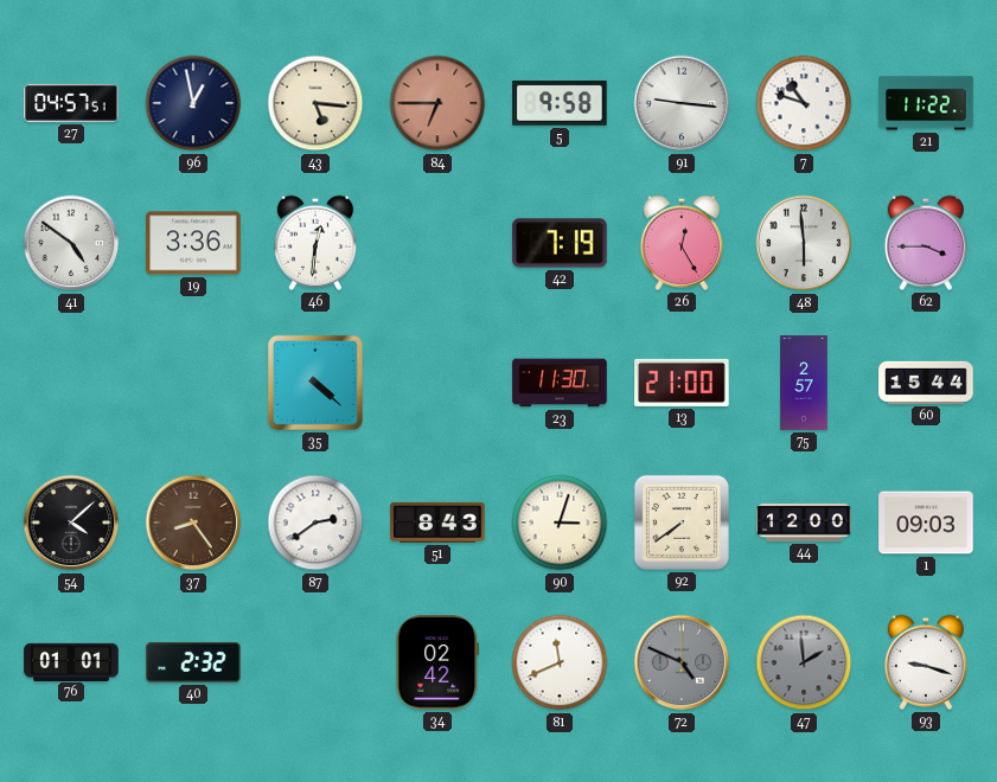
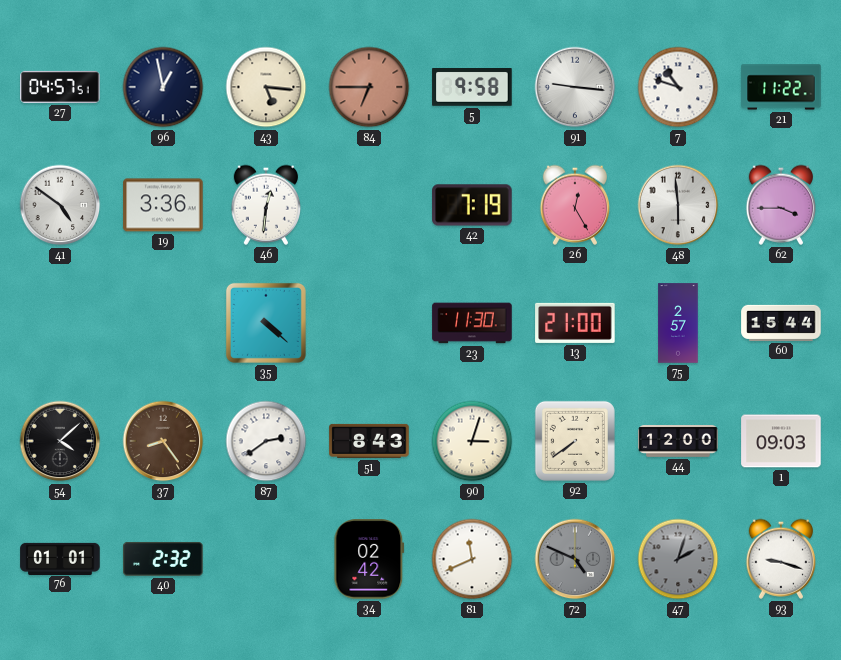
47: 1:59 -> 2:03 (678, 559)
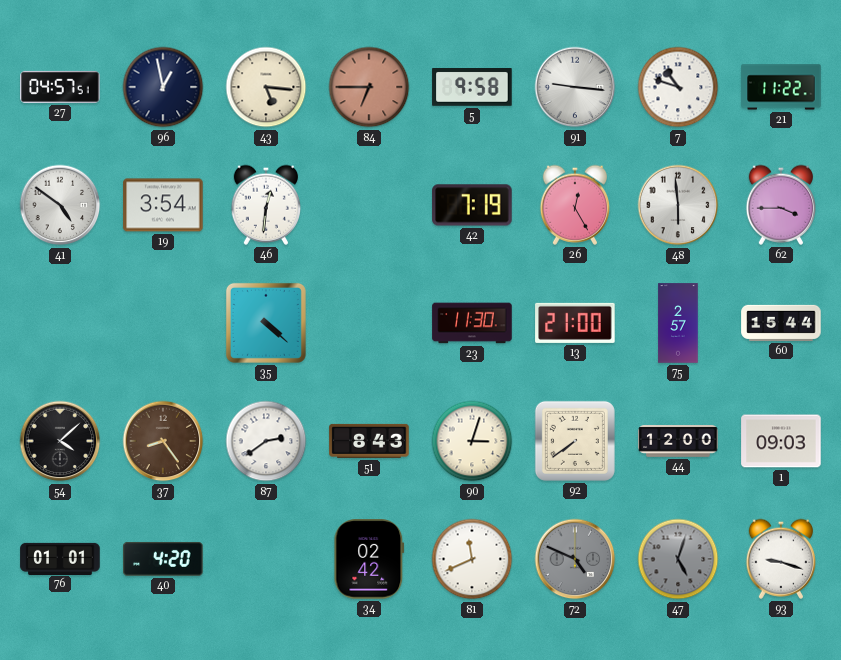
19: 3:36 -> 3:54 (163, 205)
40: 2:32 -> 4:20 (163, 559)
47: 2:03 -> 5:03 (678, 559)
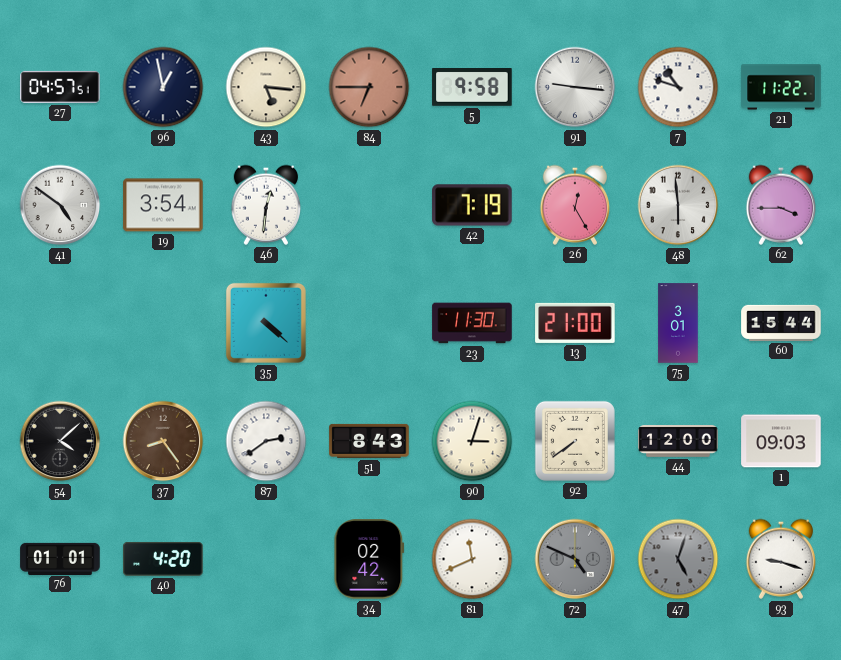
75: 2:57 -> 3:01 (678, 323)
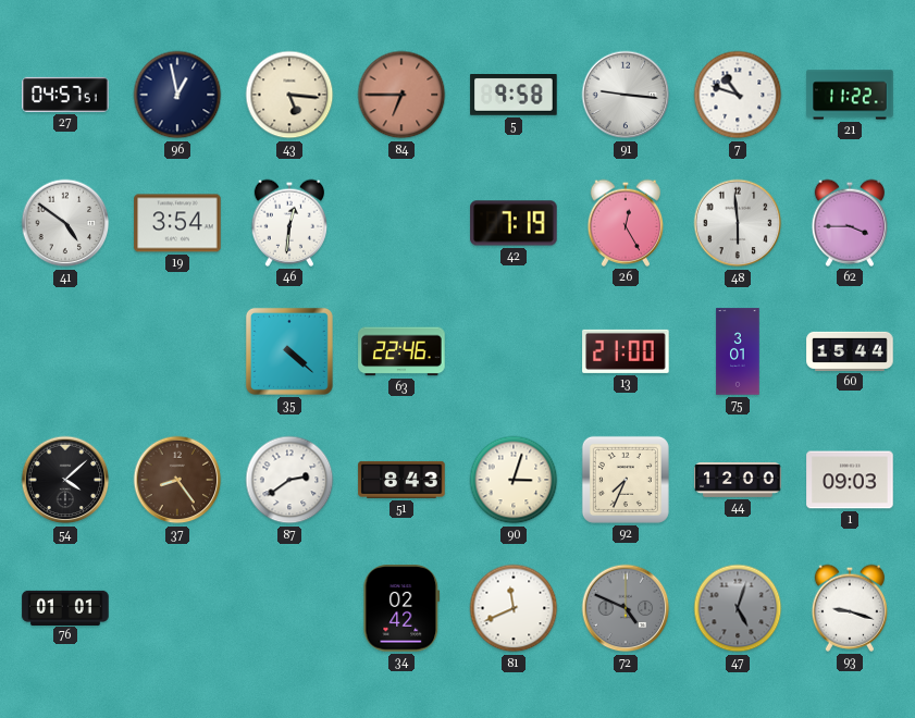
63: none -> 22:46 (401, 351)
23: 11:30 -> none (472, 323)
92: 7:39 -> 7:34 (626, 480)
40: 4:20 -> none (163, 559)
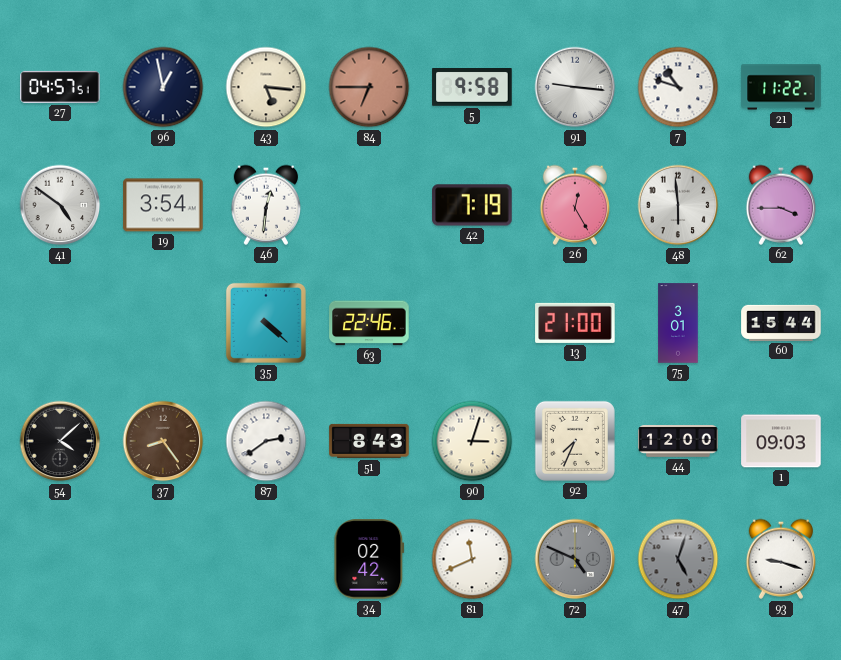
76: 01:01 -> none (65, 607)
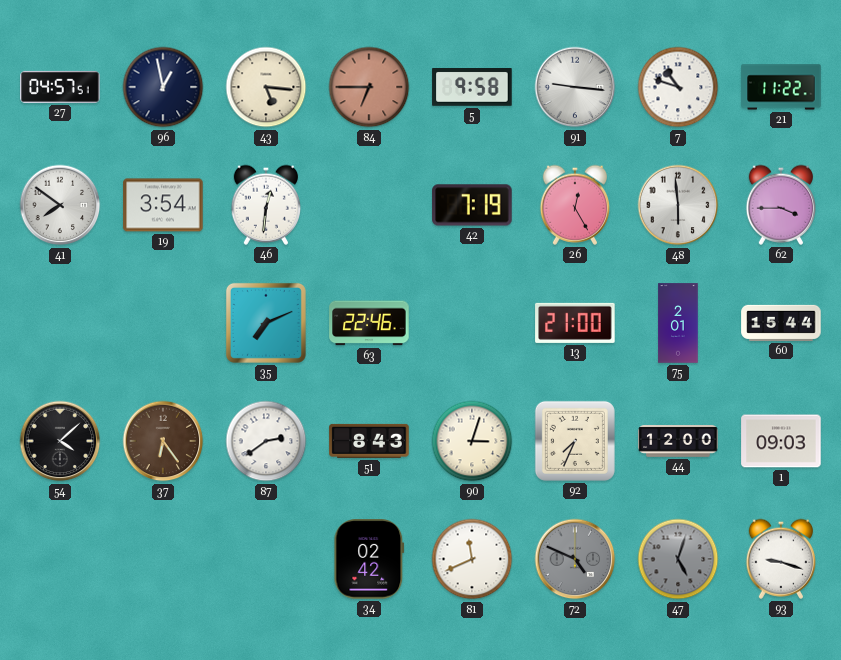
41: 4:51 -> 7:51 (60, 205)
35: 4:22 -> 7:11 (266, 323)
75: 3:01 -> 2:01 (678, 323)
37: 8:24 -> 6:24 (163, 441)
